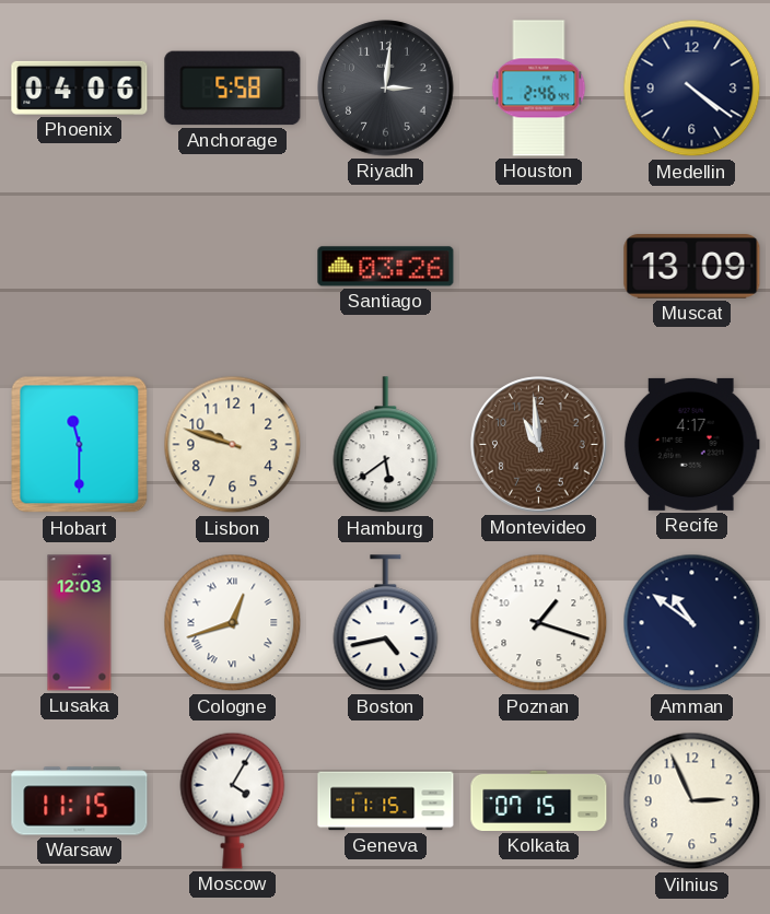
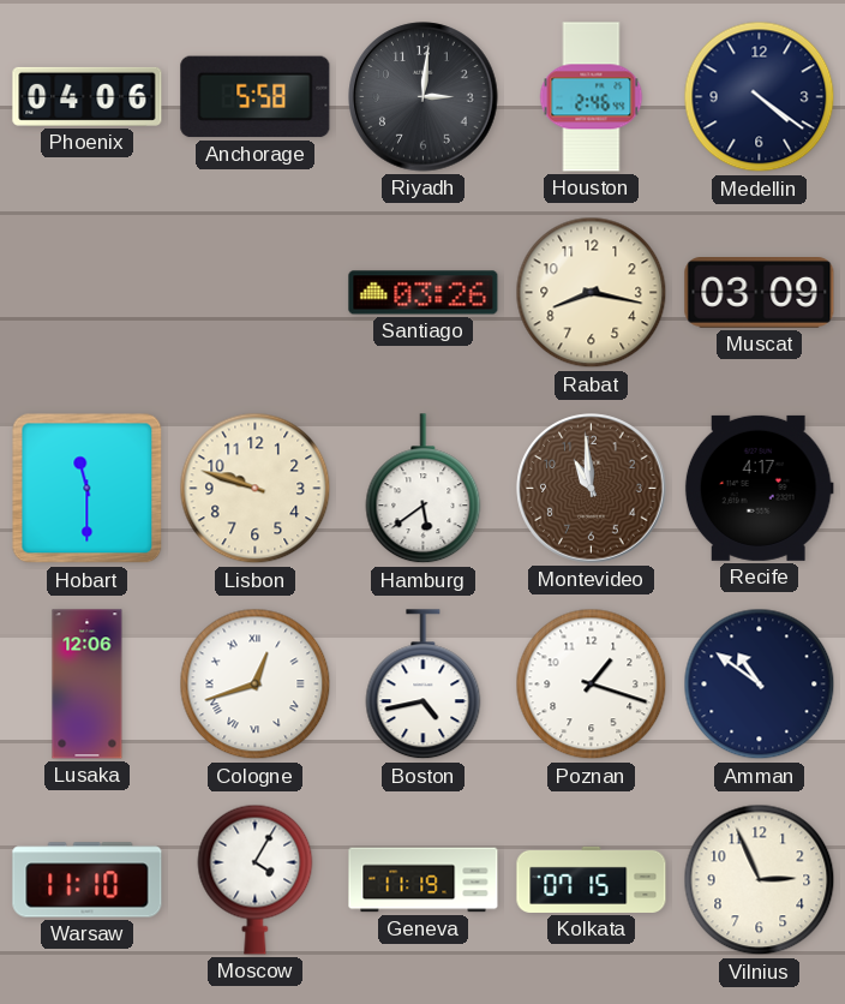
Rabat: none -> 8:17 (592, 293)
Muscat: 13:09 -> 03:09 (760, 293)
Lusaka: 12:03 -> 12:06 (88, 685)
Warsaw: 11:15 -> 11:10 (88, 880)
Geneva: 11:15 -> 11:19 (424, 880)
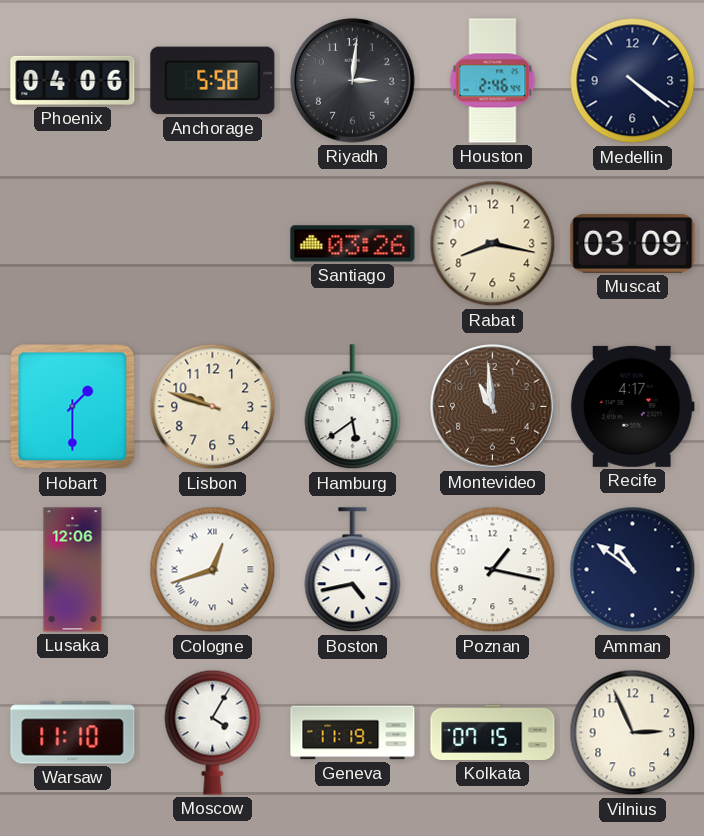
Hobart: 11:30 -> 1:30 (73, 407)
Poznan: 1:18 -> 1:17 (493, 570)
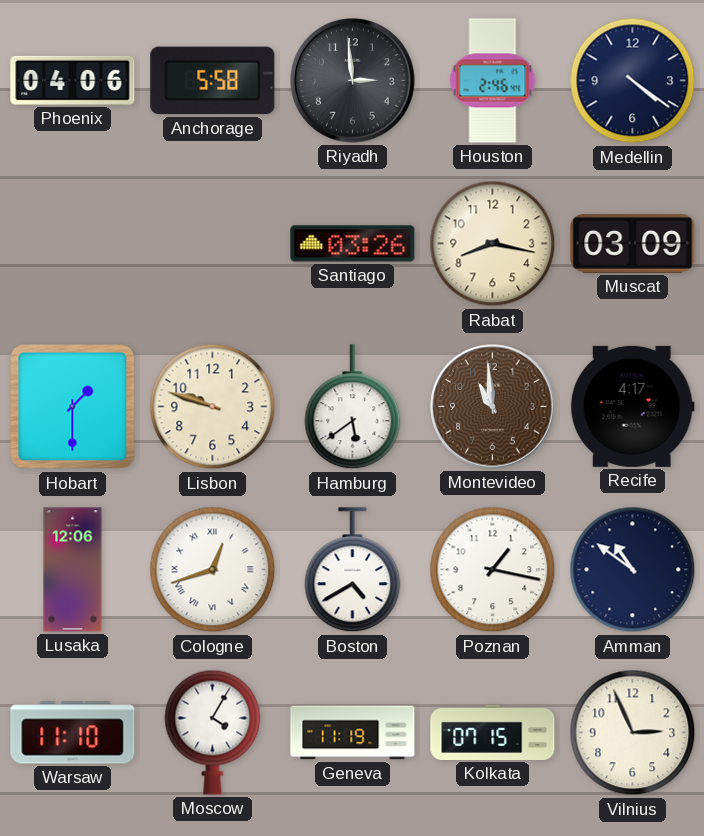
Riyadh: 3:01 -> 2:59 (353, 81)
Boston: 4:43 -> 4:40 (353, 570)
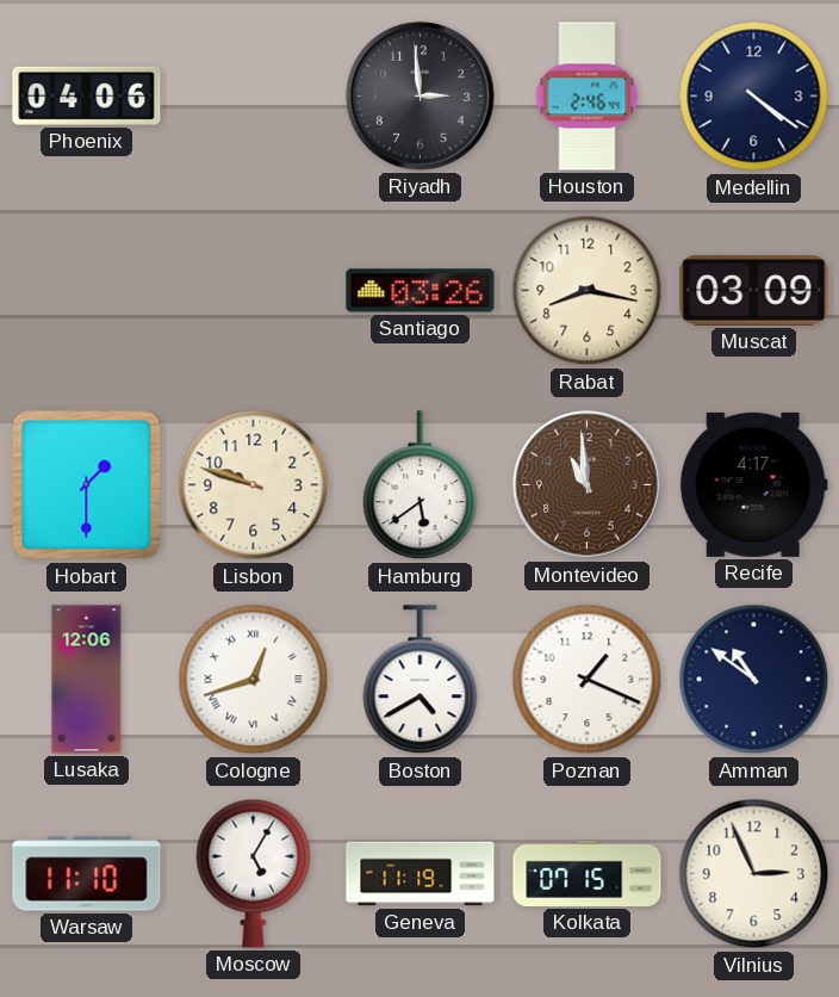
Anchorage: 5:58 -> none (213, 81)
Poznan: 1:17 -> 1:19 (588, 680)
Moscow: 4:05 -> 5:05 (254, 873)
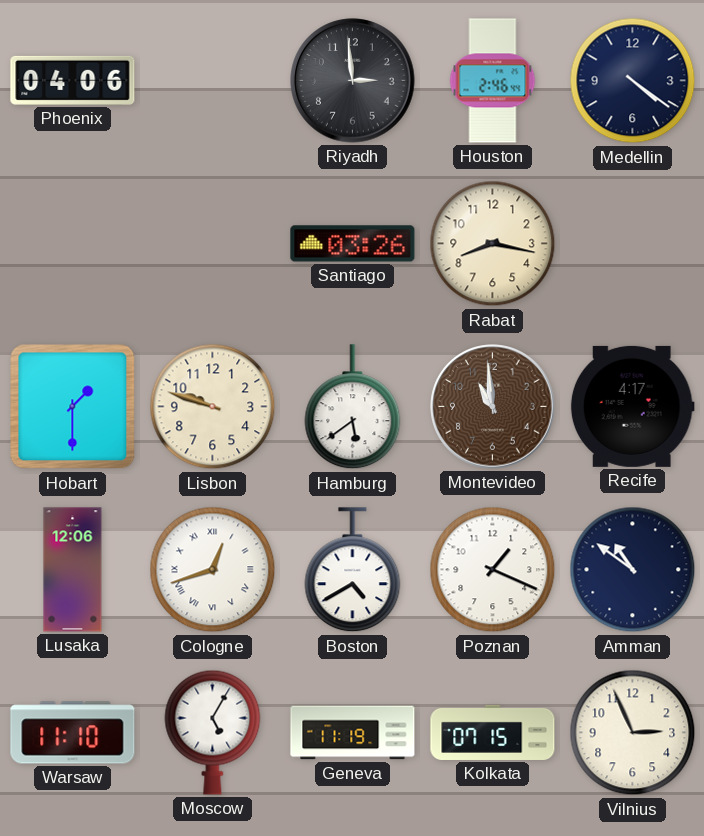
Muscat: 03:09 -> none (754, 291)
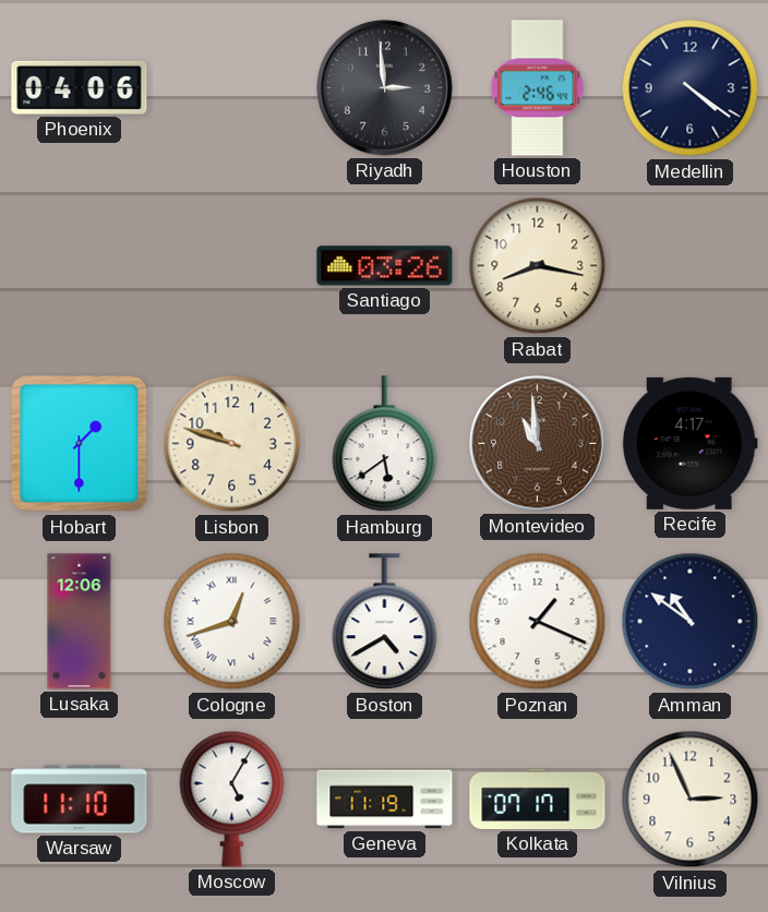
Kolkata: 07:15 -> 07:17 (538, 799)
